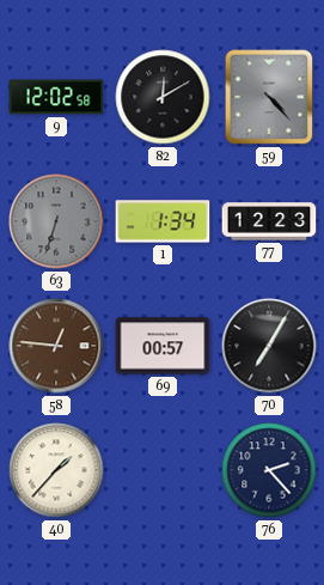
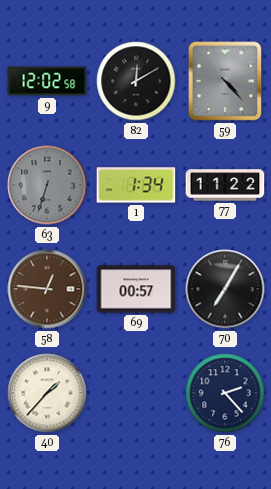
77: 12:23 -> 11:22 (225, 185)
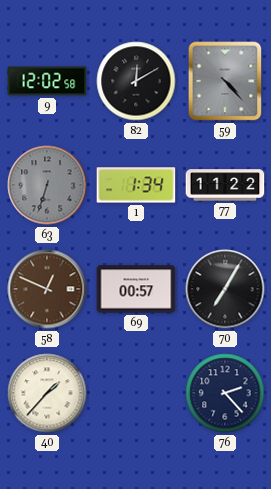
58: 12:46 -> 12:49 (47, 289)
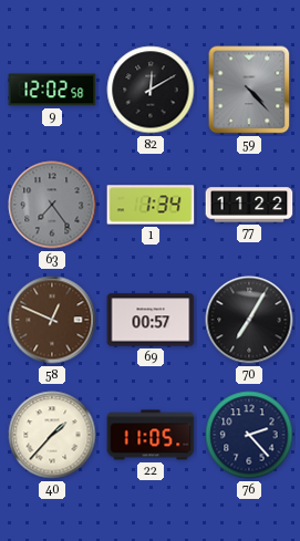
63: 6:33 -> 7:24 (52, 205)
22: none -> 11:05 (151, 435)
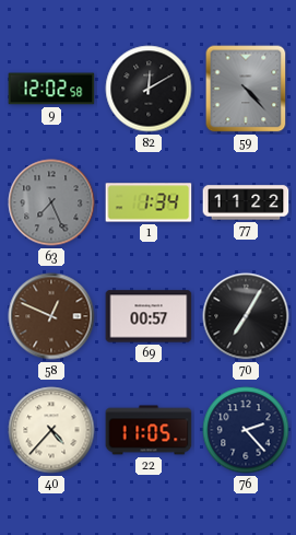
63: 7:24 -> 7:26 (51, 202)
40: 1:37 -> 4:37 (51, 430)
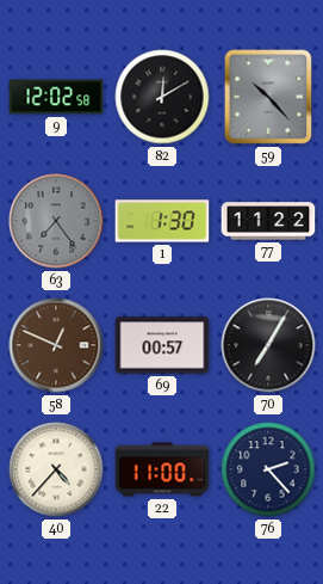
59: 4:23 -> 10:23 (268, 97)
63: 7:26 -> 7:24 (56, 221)
1: 1:34 -> 1:30 (162, 221)
22: 11:05 -> 11:00 (162, 469)
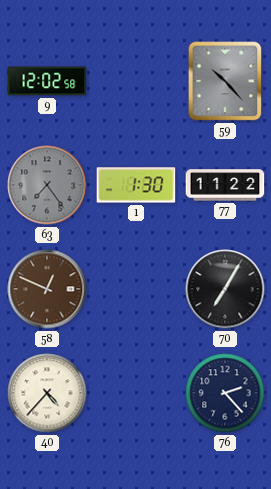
82: 12:10 -> none (162, 97)
69: 00:57 -> none (162, 345)
22: 11:00 -> none (162, 469)
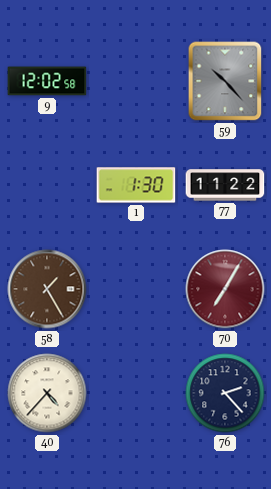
63: 7:24 -> none (47, 185)
58: 12:49 -> 1:25 (47, 289)
70 dial: black -> burgundy (225, 289)
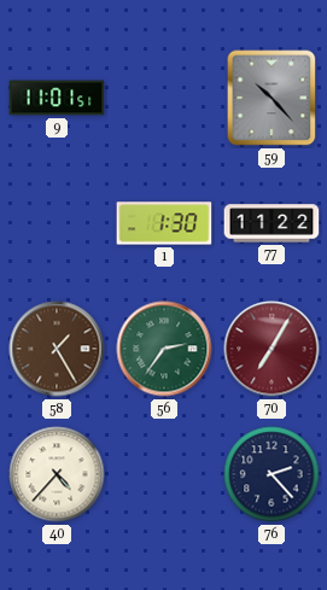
9: 12:02 -> 11:01 (57, 98)
56: none -> 2:36 (164, 349)
